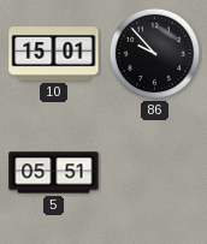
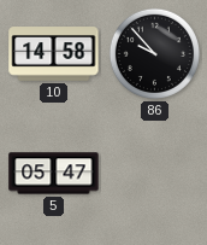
10: 15:01 -> 14:58 (54, 54)
5: 05:51 -> 05:47 (54, 174)
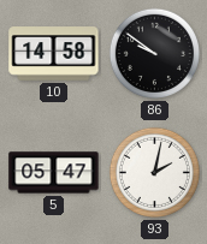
86: 9:53 -> 9:51 (154, 53)
93: none -> 2:02 (154, 172)
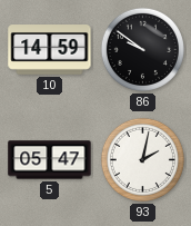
10: 14:58 -> 14:59 (50, 50)
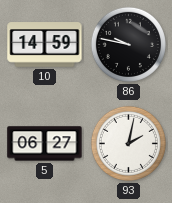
86: 9:51 -> 9:47 (128, 44)
5: 05:47 -> 06:27 (45, 144)
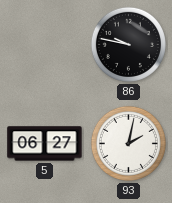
10: 14:59 -> none (45, 45)
